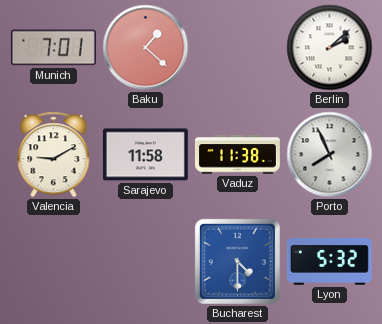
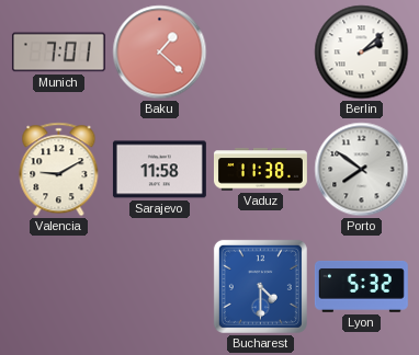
Porto: 7:56 -> 7:51 (362, 170)
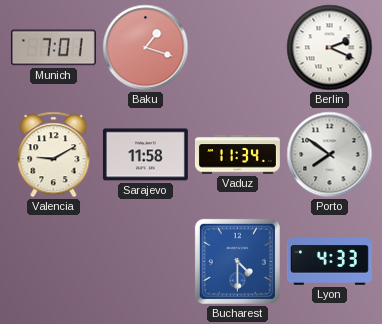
Baku: 1:22 -> 1:18 (146, 48)
Berlin: 2:08 -> 2:19 (330, 48)
Vaduz: 11:38 -> 11:34 (237, 155)
Lyon: 5:32 -> 4:33 (329, 262)
